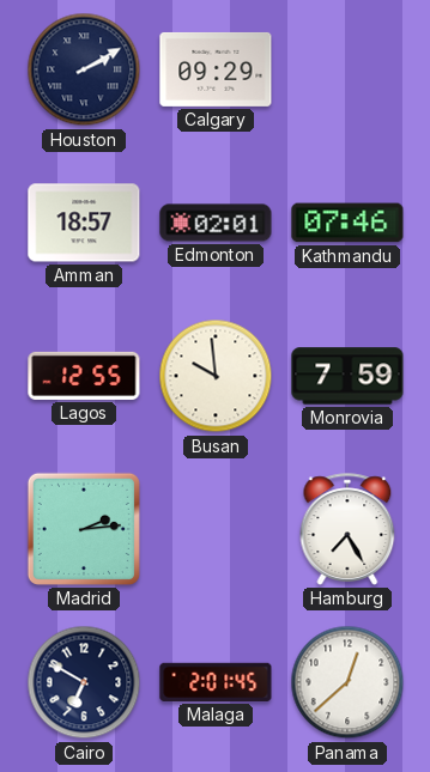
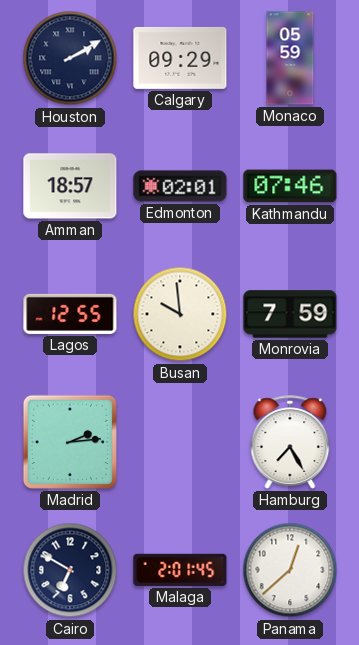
Monaco: none -> 05:59 (290, 58)
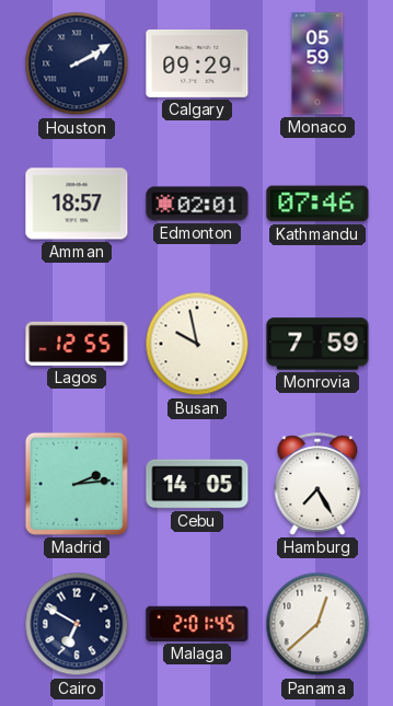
Busan: 9:59 -> 9:58 (197, 344)
Cebu: none -> 14:05 (197, 484)
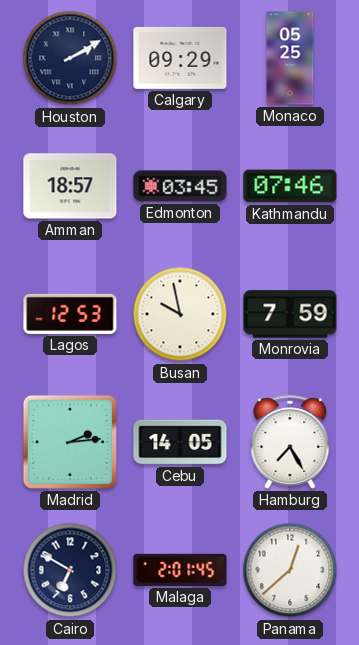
Monaco: 05:59 -> 05:25 (290, 58)
Edmonton: 02:01 -> 03:45 (180, 186)
Lagos: 12:55 -> 12:53 (70, 314)
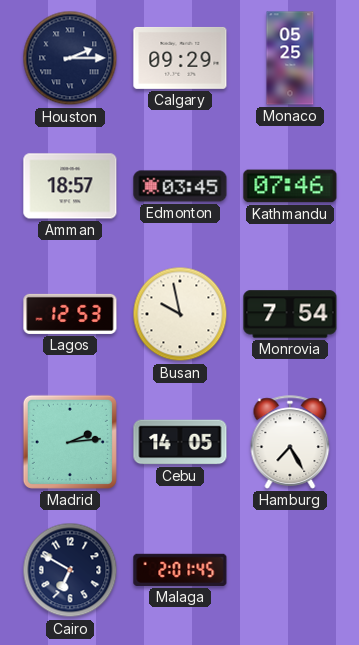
Houston: 2:10 -> 2:15 (70, 58)
Monrovia: 7:59 -> 7:54 (290, 314)
Panama: 12:38 -> none (290, 570)
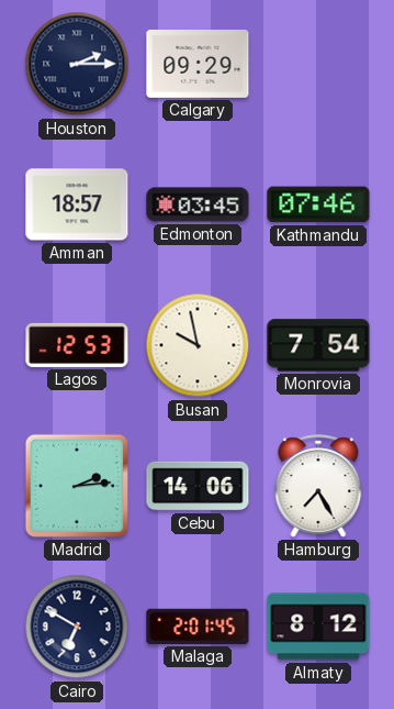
Monaco: 05:25 -> none (290, 58)
Cebu: 14:05 -> 14:06 (198, 486)
Almaty: none -> 8:12 (318, 627)
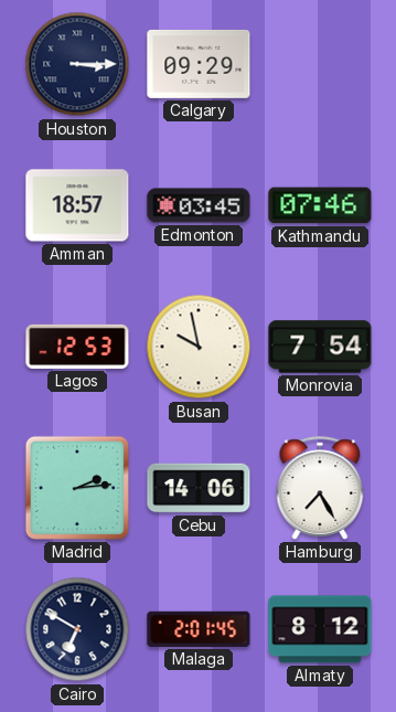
Houston: 2:15 -> 3:15 (77, 64)
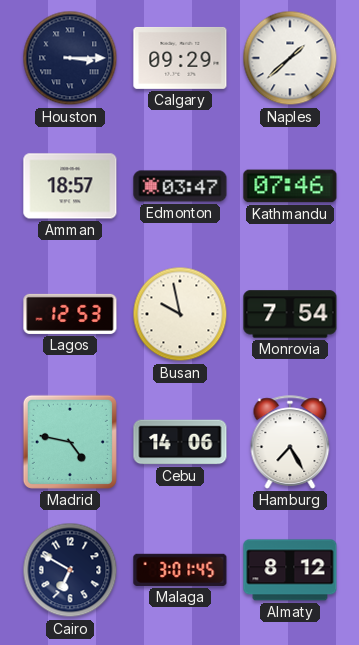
Naples: none -> 1:38 (290, 58)
Edmonton: 03:45 -> 03:47 (180, 186)
Madrid: 2:14 -> 4:47 (70, 442)
Malaga: 2:01 -> 3:01 (180, 570)
